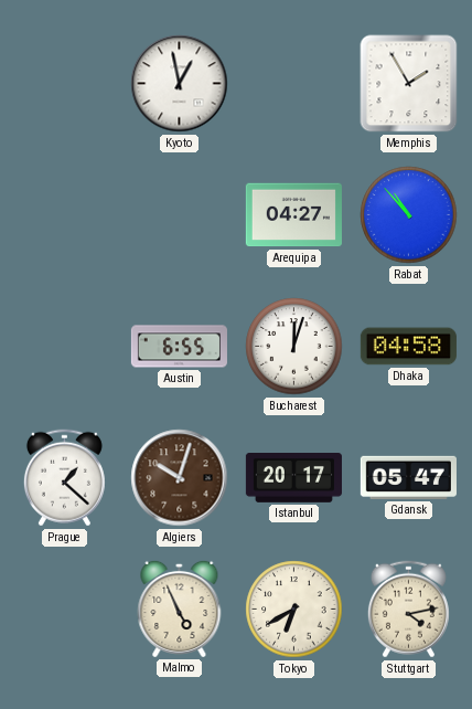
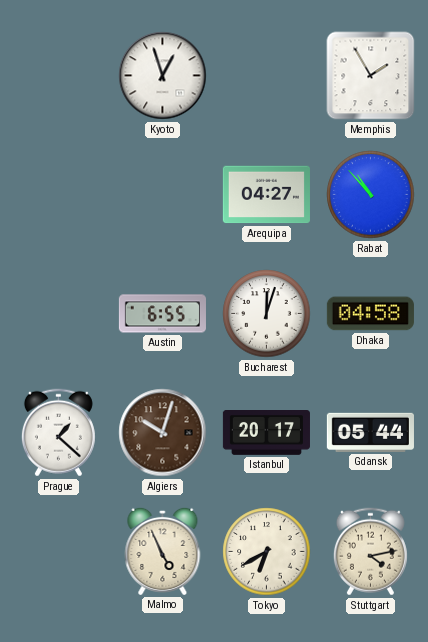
Kyoto: 12:58 -> 12:57 (163, 76)
Gdansk: 05:47 -> 05:44 (370, 432)
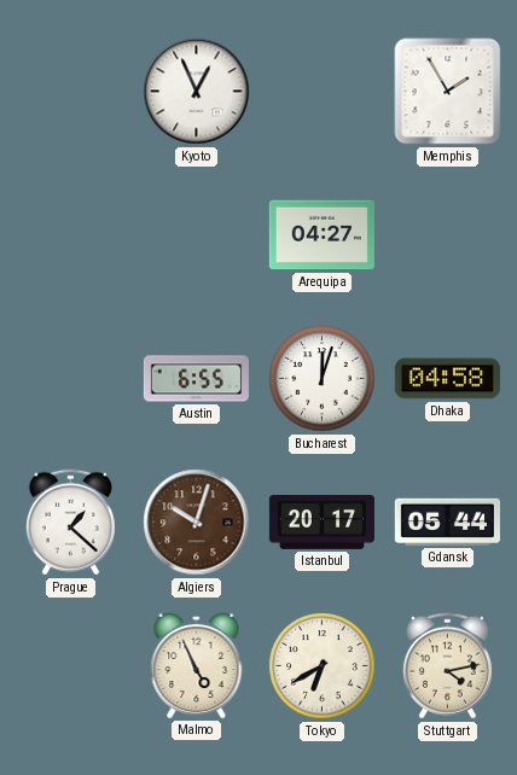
Kyoto: 12:57 -> 12:56 (197, 92)
Rabat: 10:53 -> none (371, 195)
